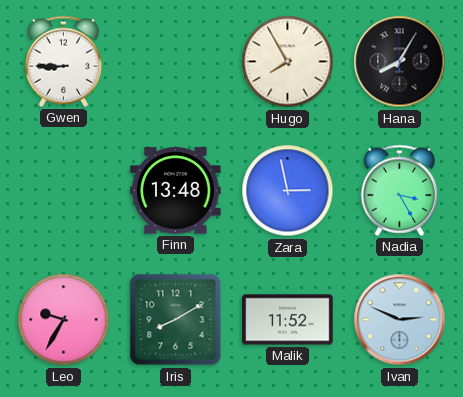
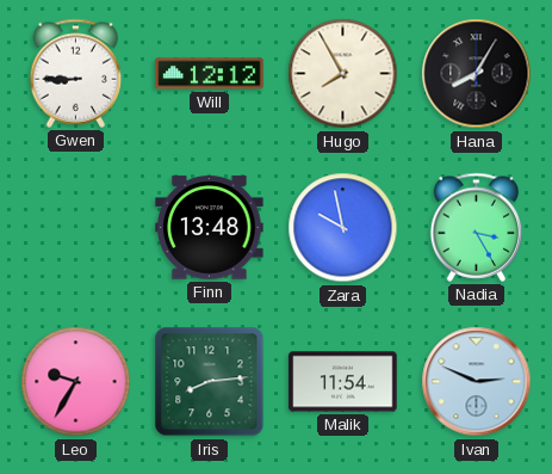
Will: none -> 12:12 (210, 74)
Zara: 2:58 -> 9:58 (343, 228)
Iris: 8:10 -> 8:14 (210, 382)
Malik: 11:52 -> 11:54 (343, 382)
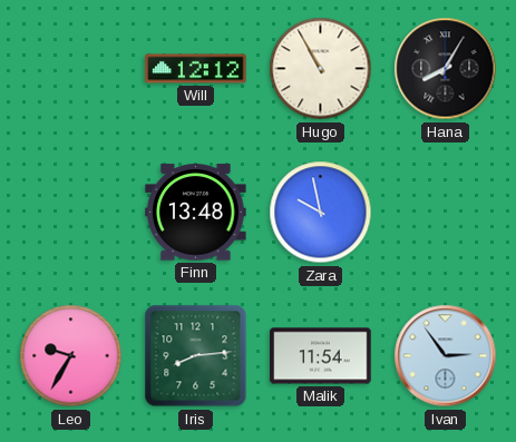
Gwen: 8:45 -> none (76, 73)
Hugo: 7:55 -> 10:55 (321, 69)
Nadia: 3:25 -> none (477, 227)
Ivan: 2:49 -> 2:54 (446, 356)
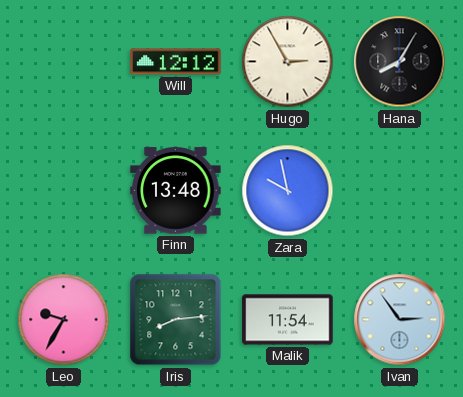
Hugo: 10:55 -> 2:55 (288, 62)
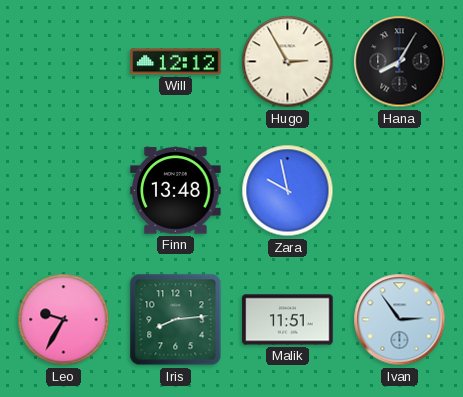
Malik: 11:54 -> 11:51 (288, 320)
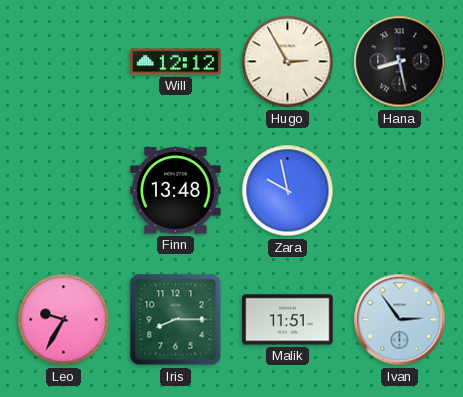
Hana: 8:05 -> 8:28 (400, 62)
Iris: 8:14 -> 8:15 (176, 320)
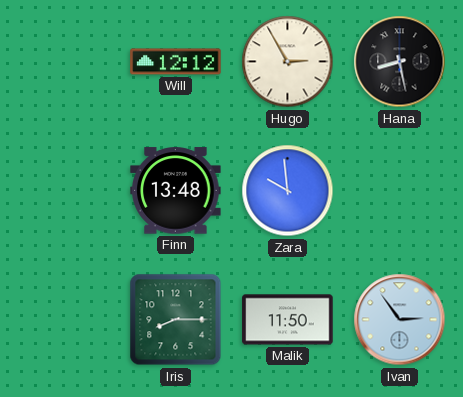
Zara: 9:58 -> 9:59 (288, 191)
Leo: 9:35 -> none (64, 320)
Malik: 11:51 -> 11:50 (288, 320)
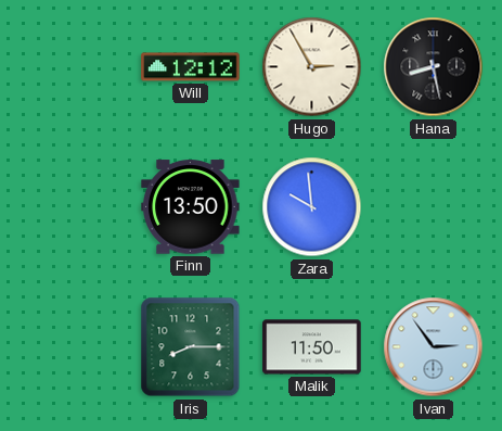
Finn: 13:48 -> 13:50 (191, 207)
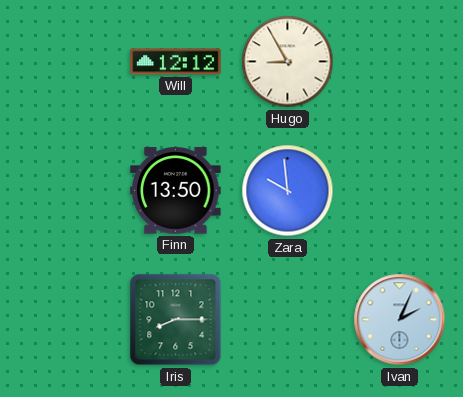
Hugo: 2:55 -> 8:55 (288, 62)
Hana: 8:28 -> none (434, 67)
Malik: 11:50 -> none (312, 347)
Ivan: 2:54 -> 2:04 (400, 320)
